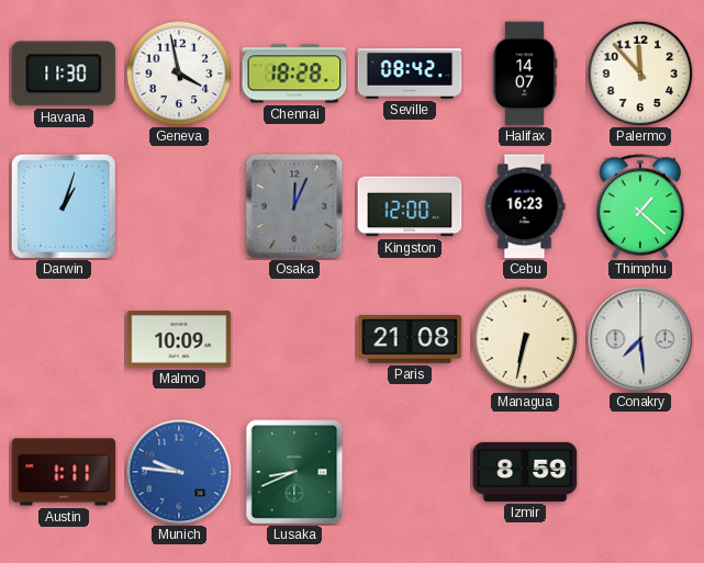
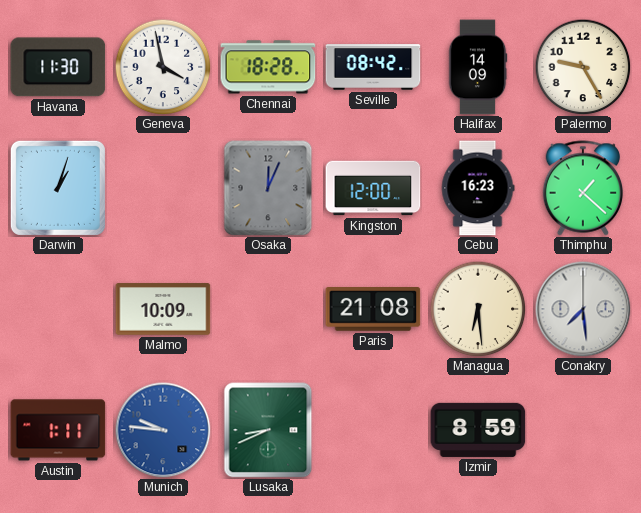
Halifax: 14:07 -> 14:09 (478, 67)
Palermo: 11:53 -> 9:25 (583, 67)
Managua: 6:32 -> 6:29 (478, 309)
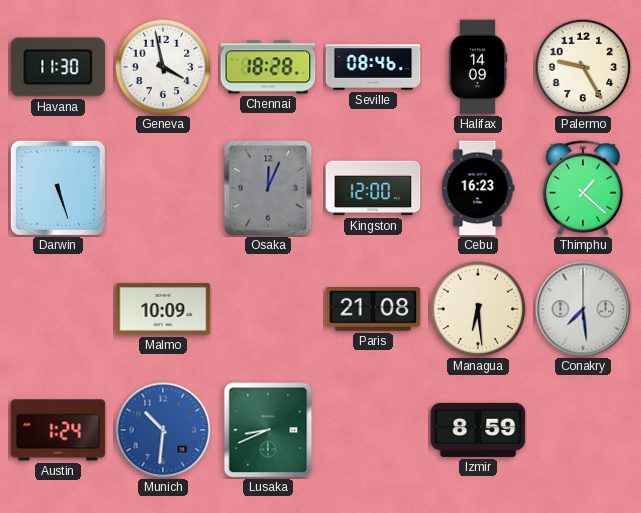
Seville: 08:42 -> 08:46 (373, 67)
Darwin: 1:03 -> 5:27 (58, 188)
Austin: 1:11 -> 1:24 (58, 430)
Munich: 9:46 -> 10:31 (163, 430)
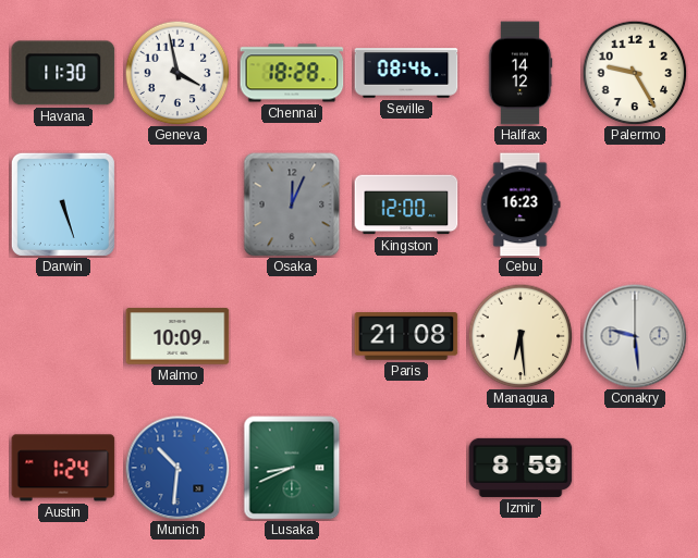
Halifax: 14:09 -> 14:12 (521, 73)
Thimphu: 1:22 -> none (583, 188)
Conakry: 7:29 -> 9:29 (635, 336)
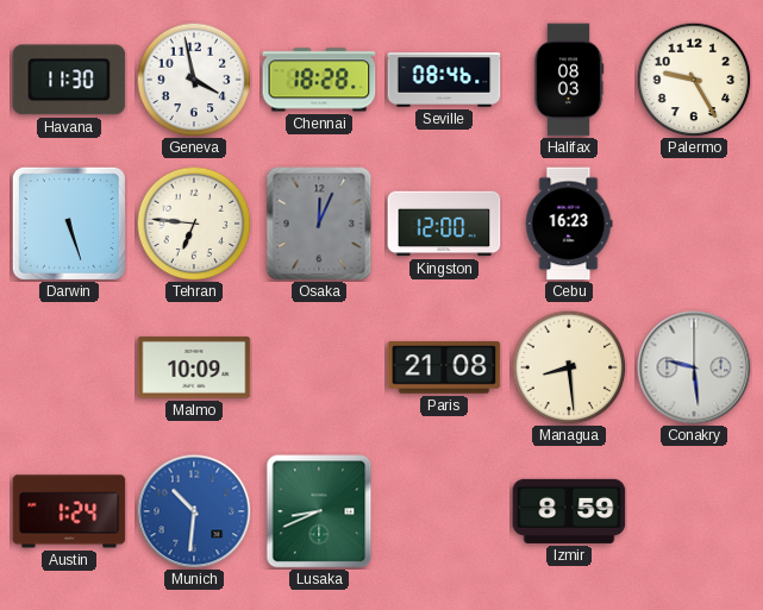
Halifax: 14:12 -> 08:03 (569, 80)
Tehran: none -> 6:46 (194, 224)
Managua: 6:29 -> 8:29 (569, 367)
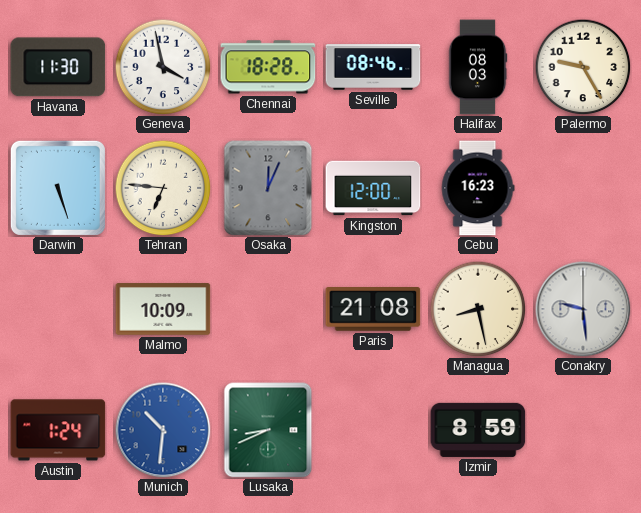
Managua: 8:29 -> 8:28 (478, 309)
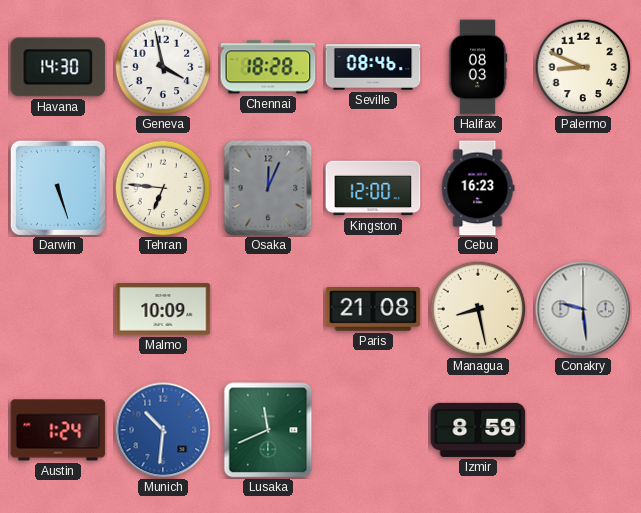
Havana: 11:30 -> 14:30 (58, 67)
Palermo: 9:25 -> 8:49 (583, 67)
Lusaka: 8:41 -> 11:41 (268, 430)
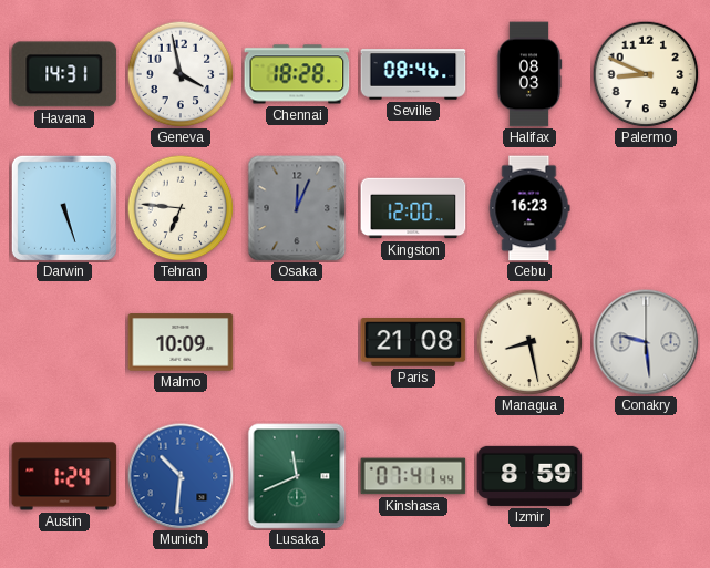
Havana: 14:30 -> 14:31 (64, 74)
Kinshasa: none -> 07:41 (413, 476)
